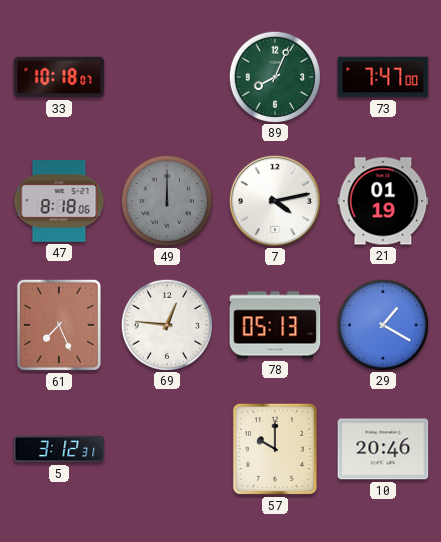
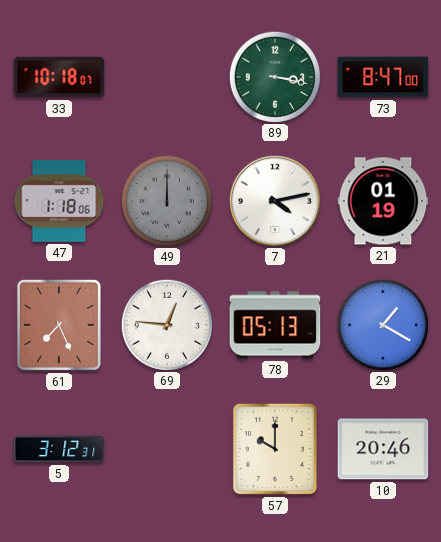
89: 8:04 -> 3:17 (274, 76)
73: 7:47 -> 8:47 (383, 77)
47: 8:18 -> 1:18 (59, 201)
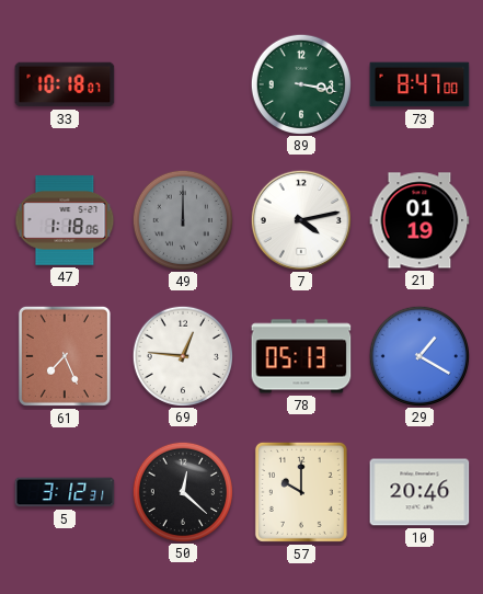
50: none -> 12:22 (182, 491)
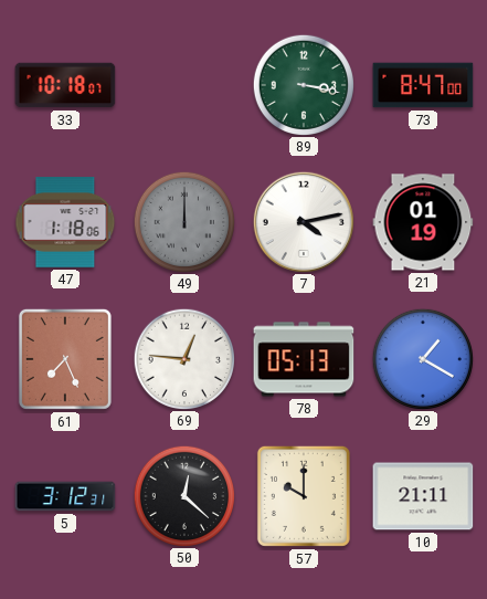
10: 20:46 -> 21:11 (423, 496)
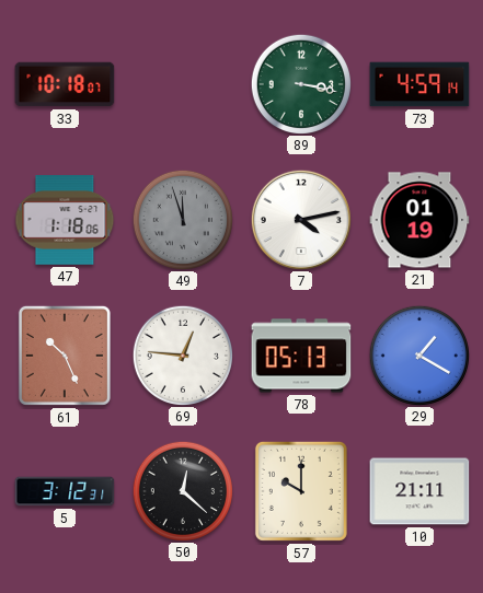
73: 8:47 -> 4:59 (419, 84)
49: 12:00 -> 11:57 (182, 219)
61: 7:26 -> 10:26 (65, 356)
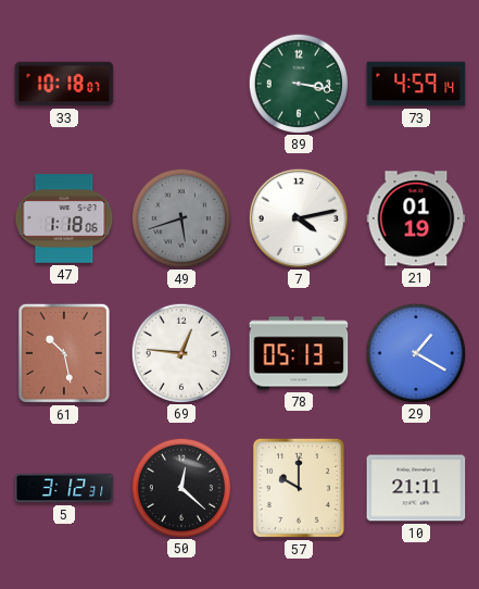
49: 11:57 -> 5:42 (180, 217)
61: 10:26 -> 10:28 (64, 353)
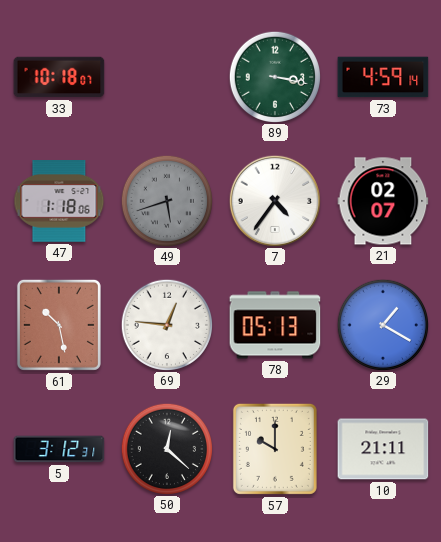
7: 4:13 -> 4:36 (274, 200)
21: 01:19 -> 02:07 (383, 201)
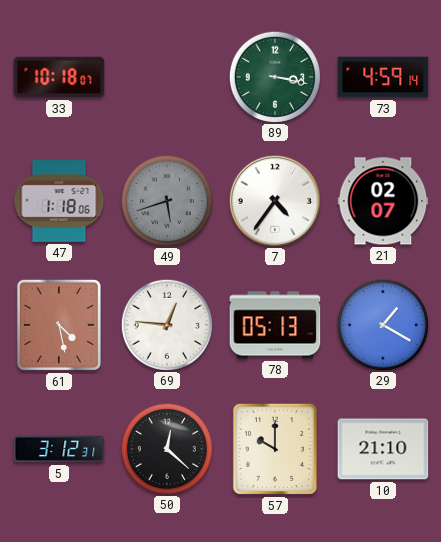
61: 10:28 -> 4:28 (59, 325)
10: 21:11 -> 21:10 (383, 449)
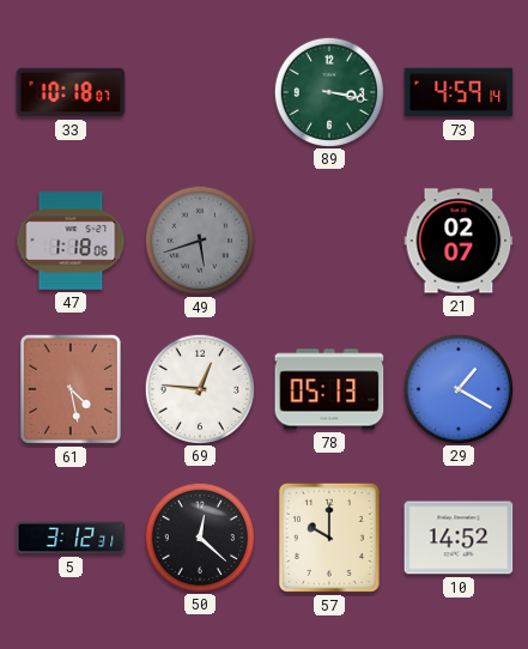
7: 4:36 -> none (274, 200)
10: 21:10 -> 14:52 (459, 538)
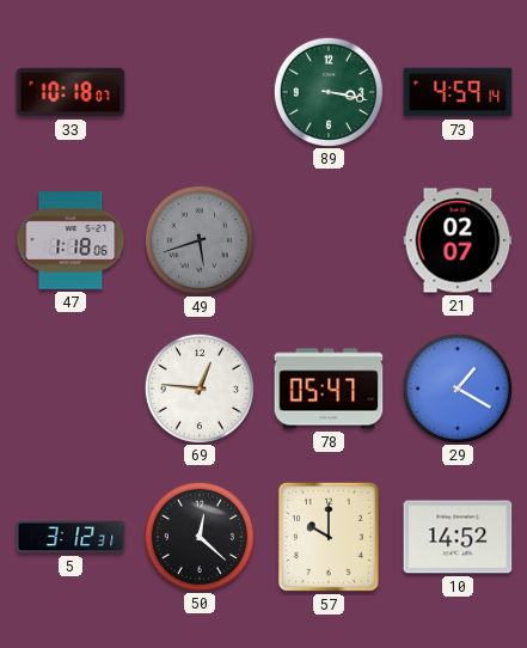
61: 4:28 -> none (71, 389)
78: 05:13 -> 05:47 (329, 389)
